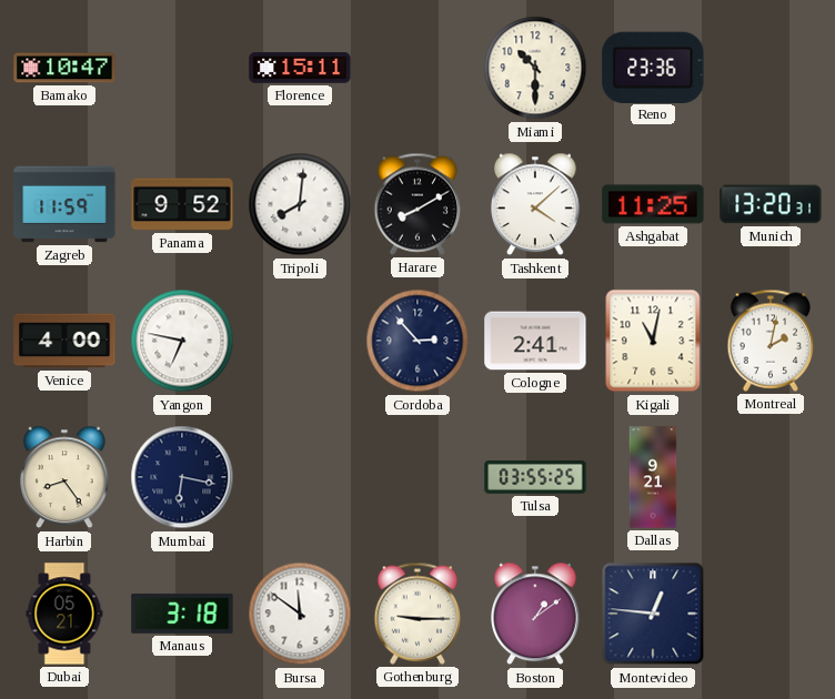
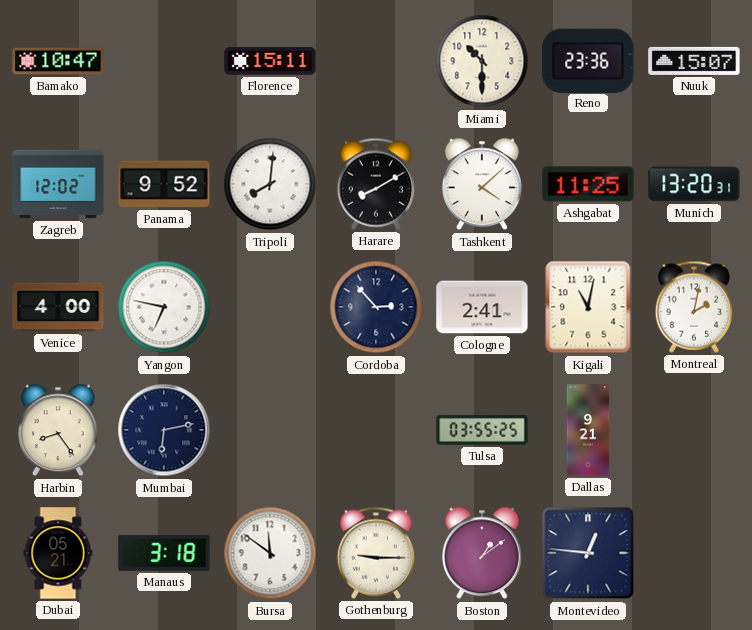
Nuuk: none -> 15:07 (694, 61)
Zagreb: 11:59 -> 12:02 (58, 184)
Mumbai: 6:17 -> 6:13 (164, 430)
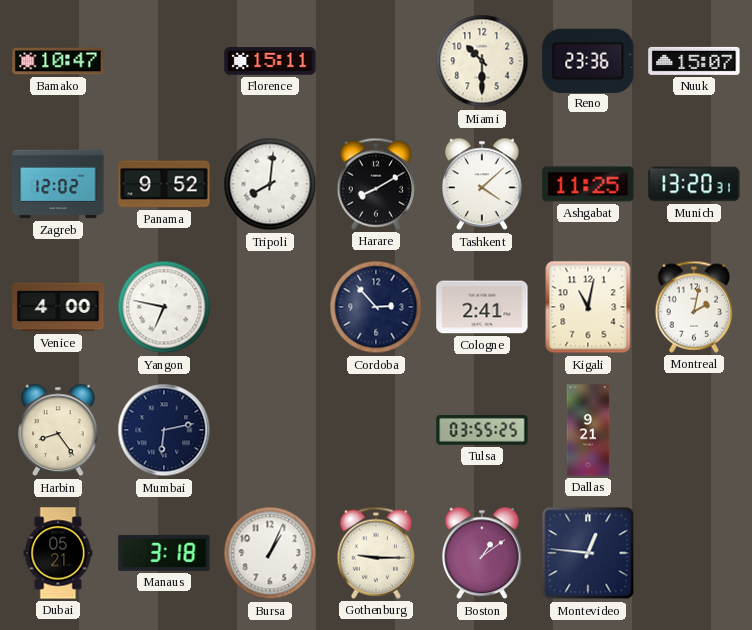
Bursa: 11:51 -> 1:04 (270, 553)
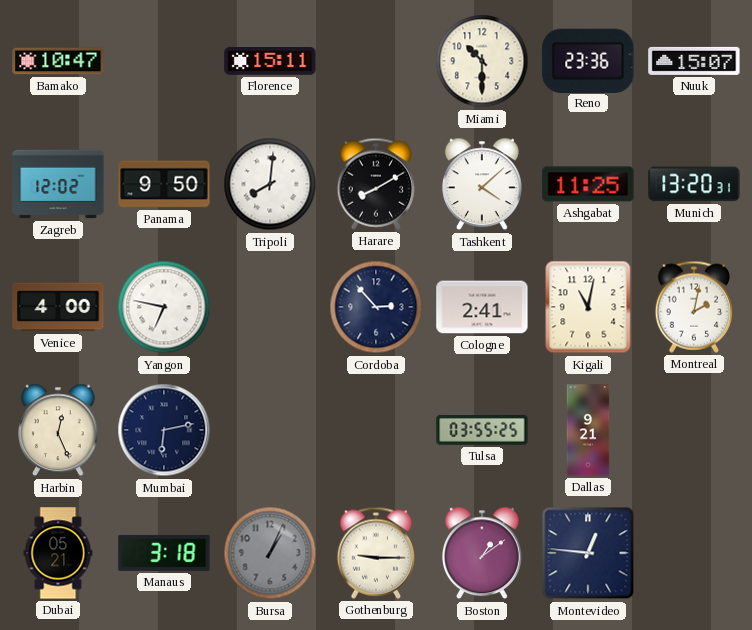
Panama: 9:52 -> 9:50 (164, 184)
Harbin: 8:24 -> 12:26 (59, 430)
Bursa dial: white -> grey (270, 553)
